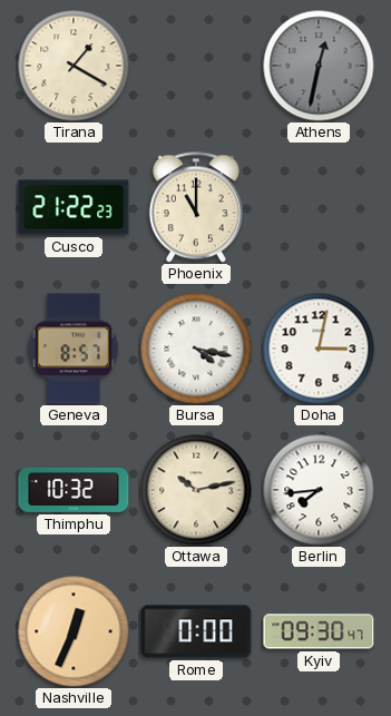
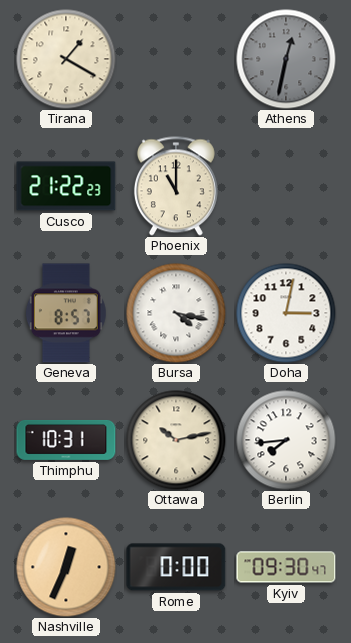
Thimphu: 10:32 -> 10:31 (66, 440)
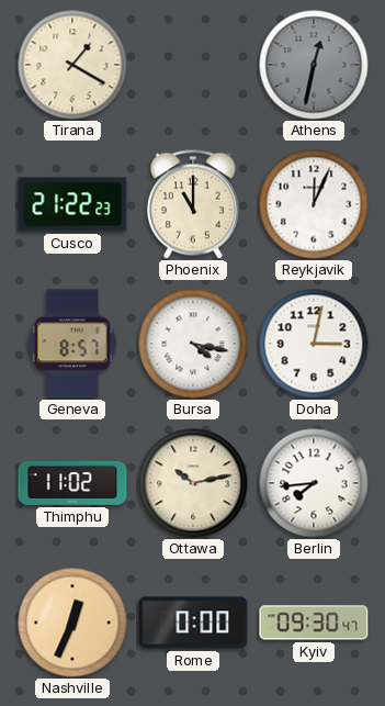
Reykjavik: none -> 12:04 (314, 204)
Thimphu: 10:31 -> 11:02 (72, 483)
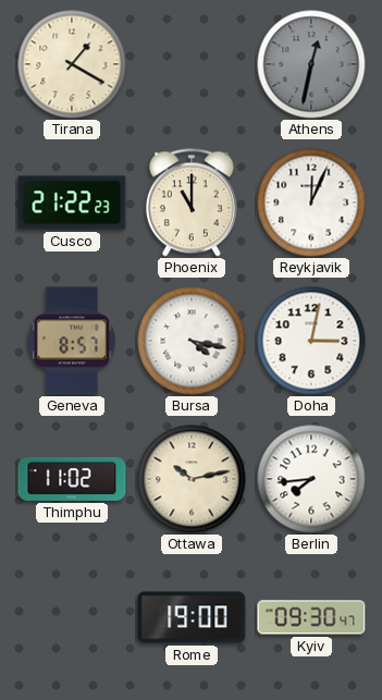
Nashville: 12:34 -> none (72, 623)
Rome: 0:00 -> 19:00 (192, 617)
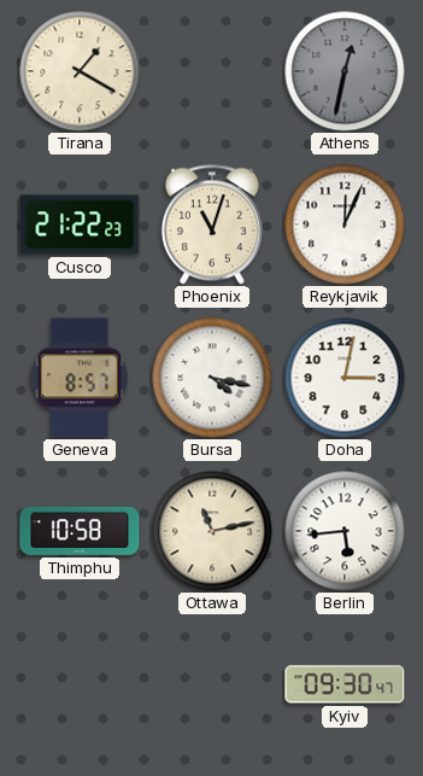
Phoenix: 11:00 -> 11:03 (212, 224)
Thimphu: 11:02 -> 10:58 (80, 531)
Ottawa: 10:13 -> 11:13 (212, 531)
Berlin: 7:44 -> 5:44 (345, 531)
Rome: 19:00 -> none (192, 617)
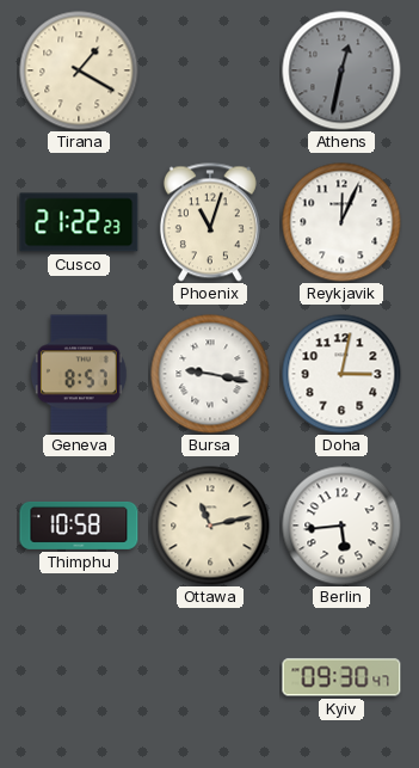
Bursa: 4:17 -> 9:17 (210, 374)
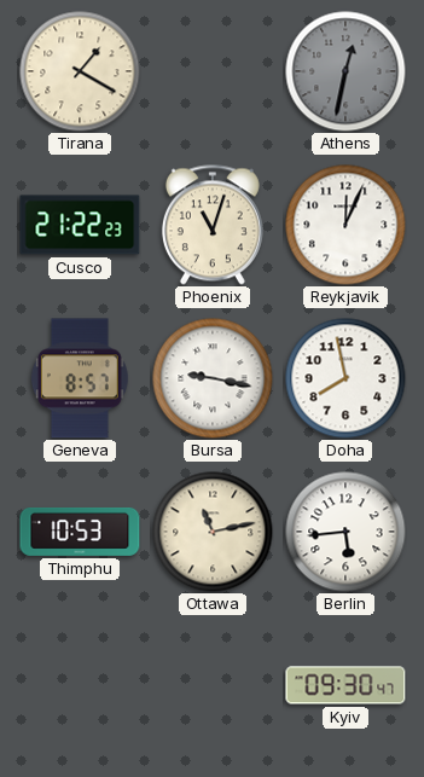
Doha: 3:02 -> 7:58 (345, 378)
Thimphu: 10:58 -> 10:53 (80, 532)
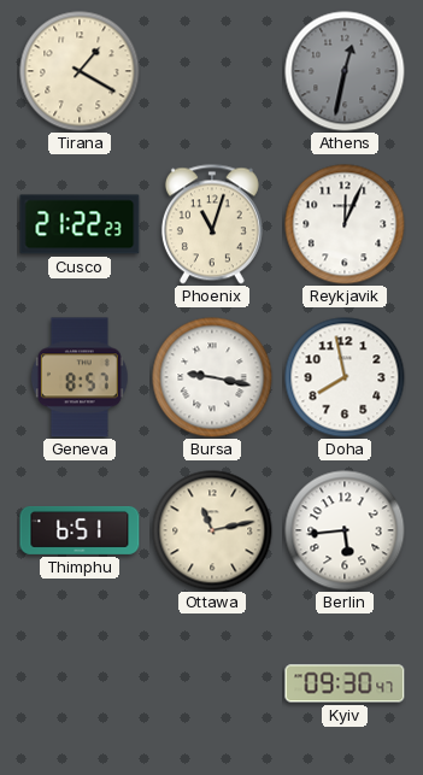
Thimphu: 10:53 -> 6:51 (80, 530)
